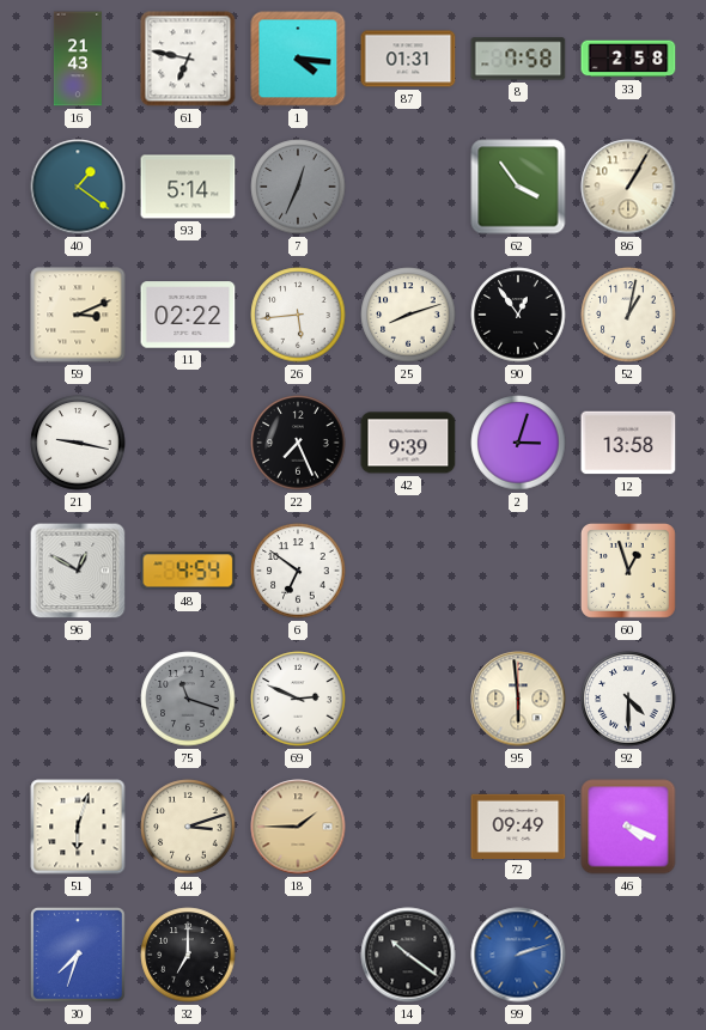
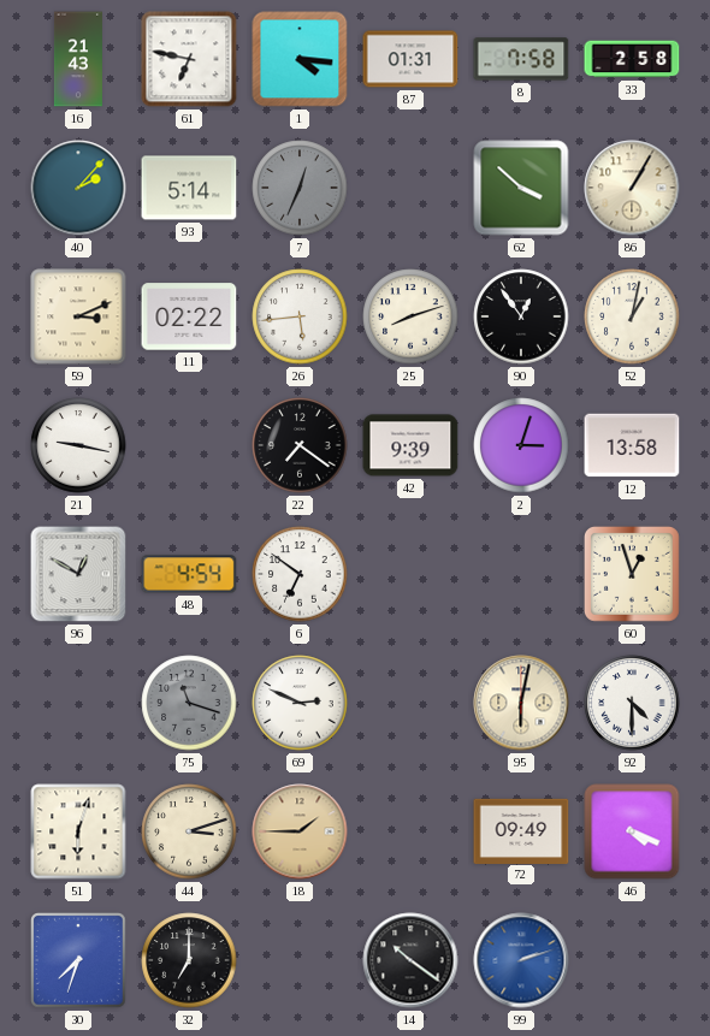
40: 1:21 -> 2:07 (78, 188)
62: 3:54 -> 3:52 (521, 188)
22: 7:26 -> 7:21 (300, 445)
95: 5:59 -> 6:02 (521, 703)
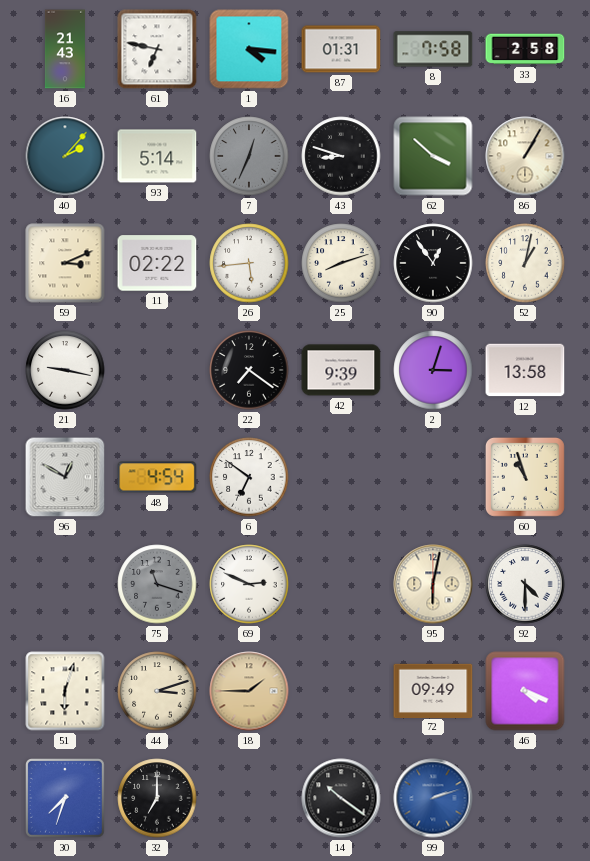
43: none -> 8:48 (341, 156)
60: 12:57 -> 10:57 (525, 477)
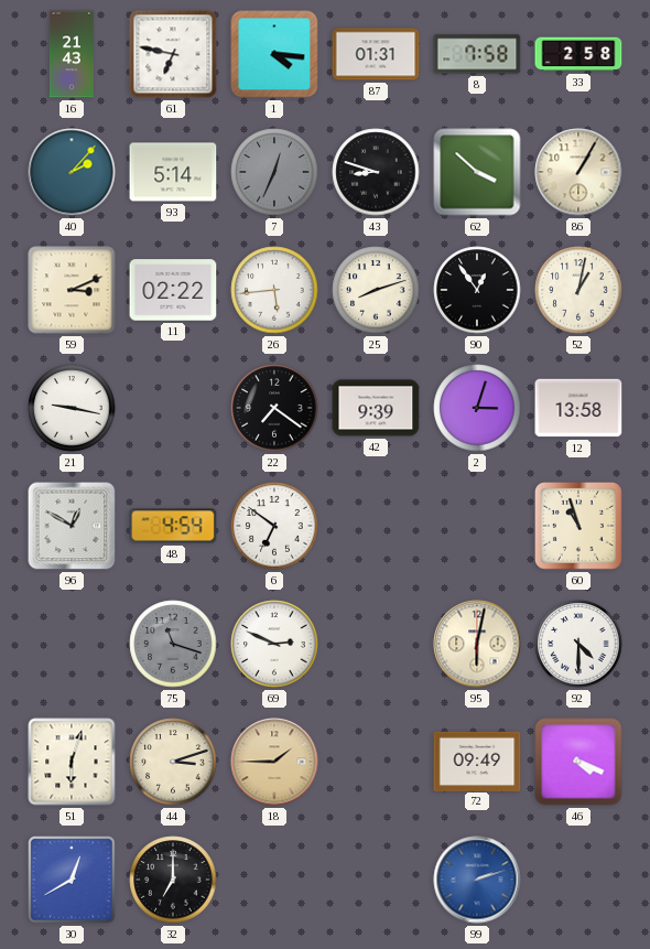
30: 7:33 -> 12:40 (73, 881)
14: 10:21 -> none (341, 798)
